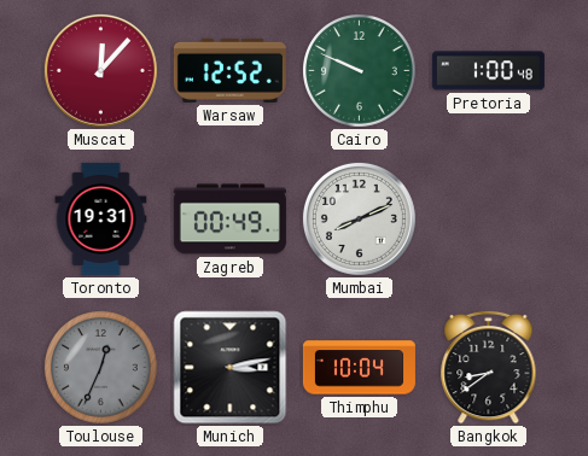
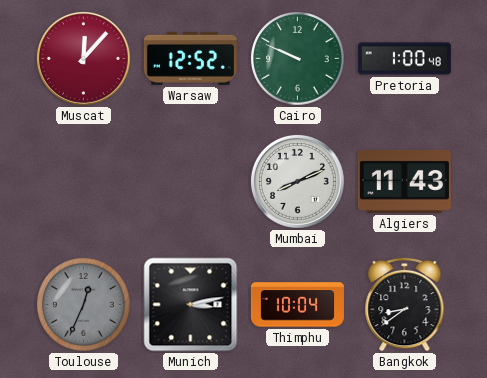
Toronto: 19:31 -> none (101, 218)
Zagreb: 00:49 -> none (229, 220)
Algiers: none -> 11:43 (404, 181)
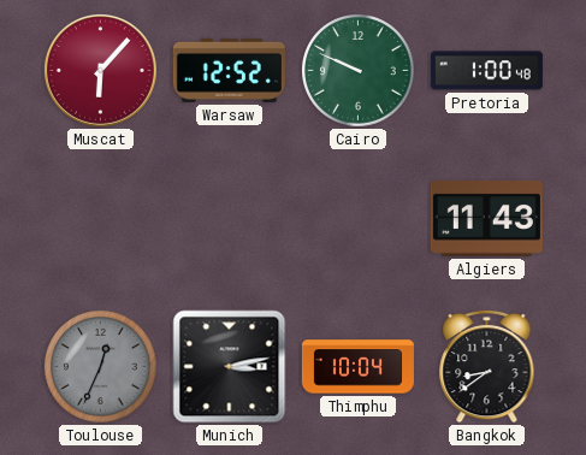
Muscat: 12:07 -> 6:07 (100, 70)
Mumbai: 8:11 -> none (297, 181)
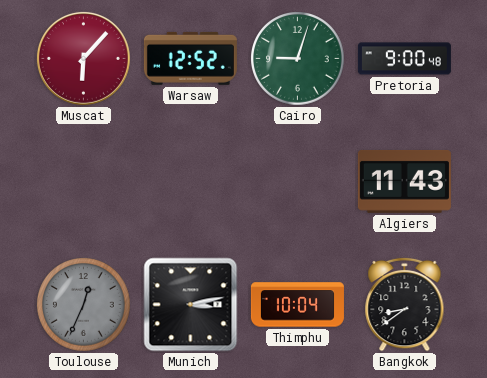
Cairo: 9:49 -> 9:03 (298, 59)
Pretoria: 1:00 -> 9:00 (404, 59)
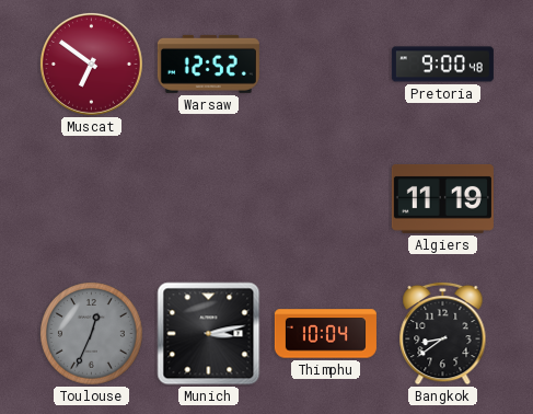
Muscat: 6:07 -> 6:51 (91, 64)
Cairo: 9:03 -> none (298, 59)
Algiers: 11:43 -> 11:19 (442, 198)
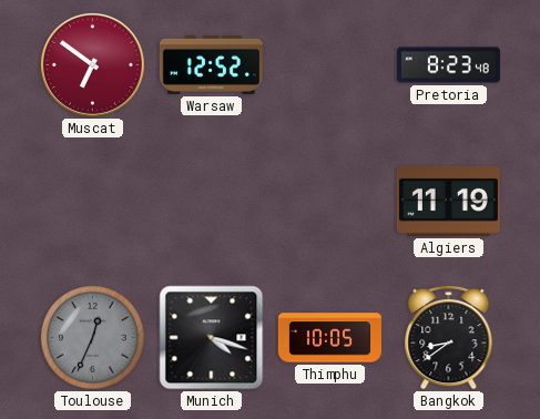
Pretoria: 9:00 -> 8:23 (448, 65)
Munich: 3:13 -> 4:18 (212, 338)
Thimphu: 10:04 -> 10:05 (329, 338)
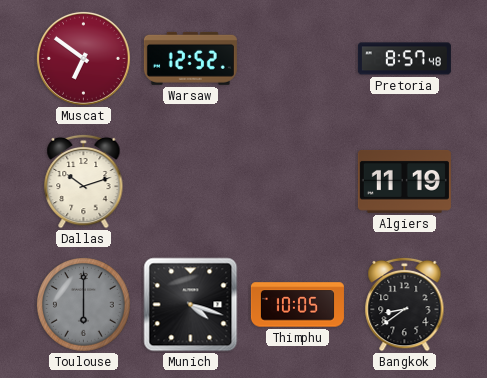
Pretoria: 8:23 -> 8:57 (404, 59)
Dallas: none -> 10:12 (84, 181)
Toulouse: 12:34 -> 6:00 (84, 305)
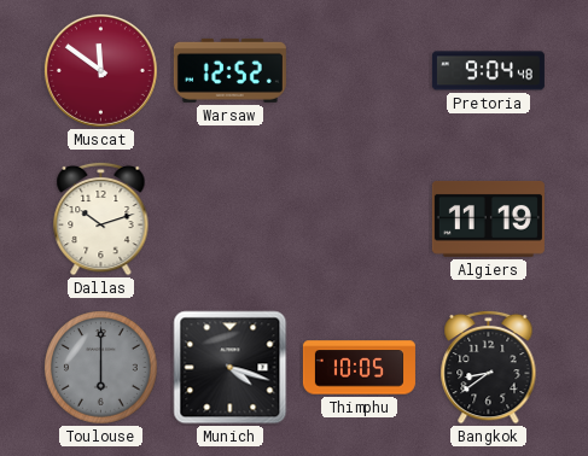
Muscat: 6:51 -> 11:51 (100, 70)
Pretoria: 8:57 -> 9:04 (488, 71)
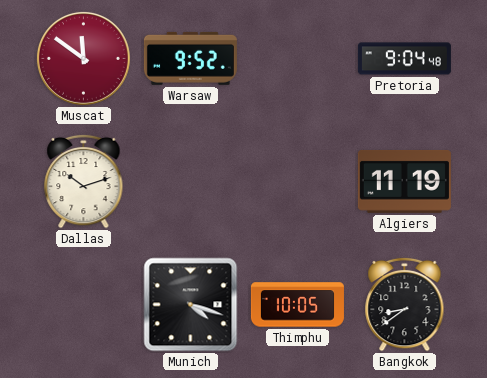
Warsaw: 12:52 -> 9:52 (190, 58)
Toulouse: 6:00 -> none (101, 368)
